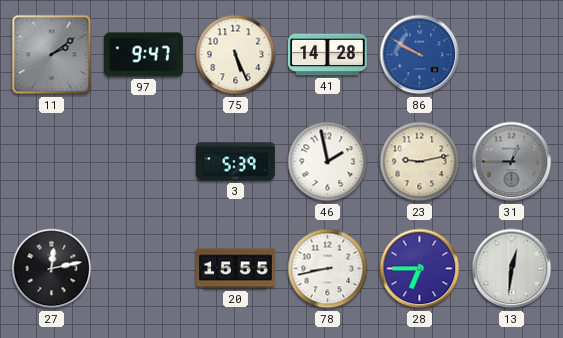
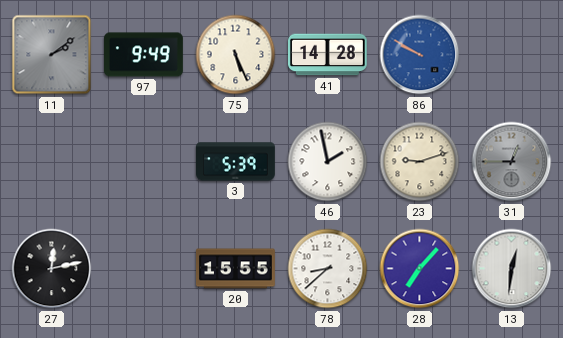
97: 9:47 -> 9:49 (144, 55)
23: 9:13 -> 9:12 (420, 162)
78: 8:43 -> 8:38 (328, 269)
28: 6:45 -> 7:07 (420, 269)
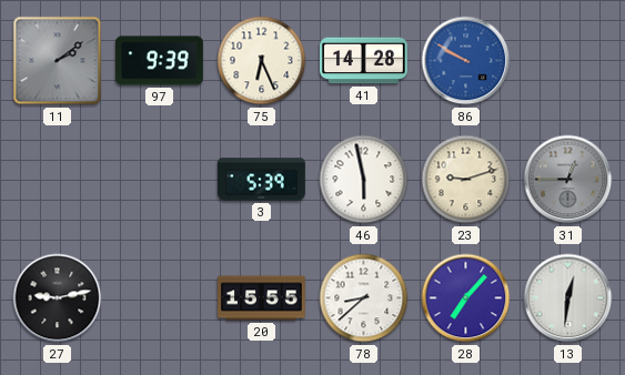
97: 9:49 -> 9:39 (160, 61)
75: 5:26 -> 6:26 (262, 61)
46: 1:58 -> 5:58 (364, 180)
27: 12:13 -> 9:13 (58, 298)
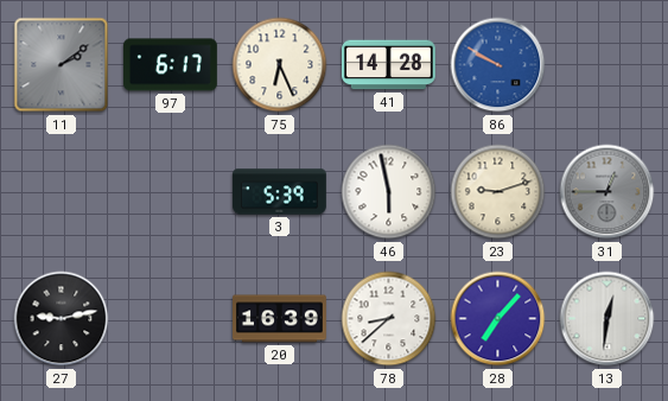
97: 9:39 -> 6:17 (171, 65)
20: 15:55 -> 16:39 (280, 319)
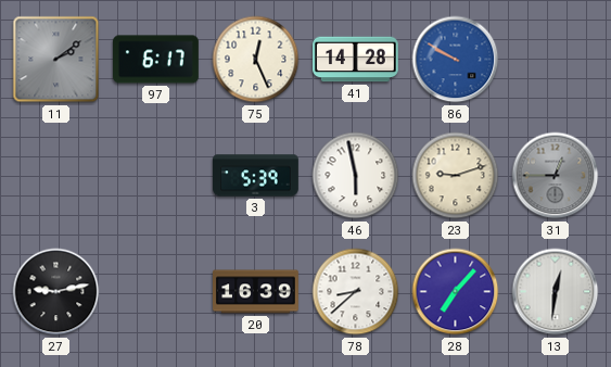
75: 6:26 -> 12:26 (256, 60)
